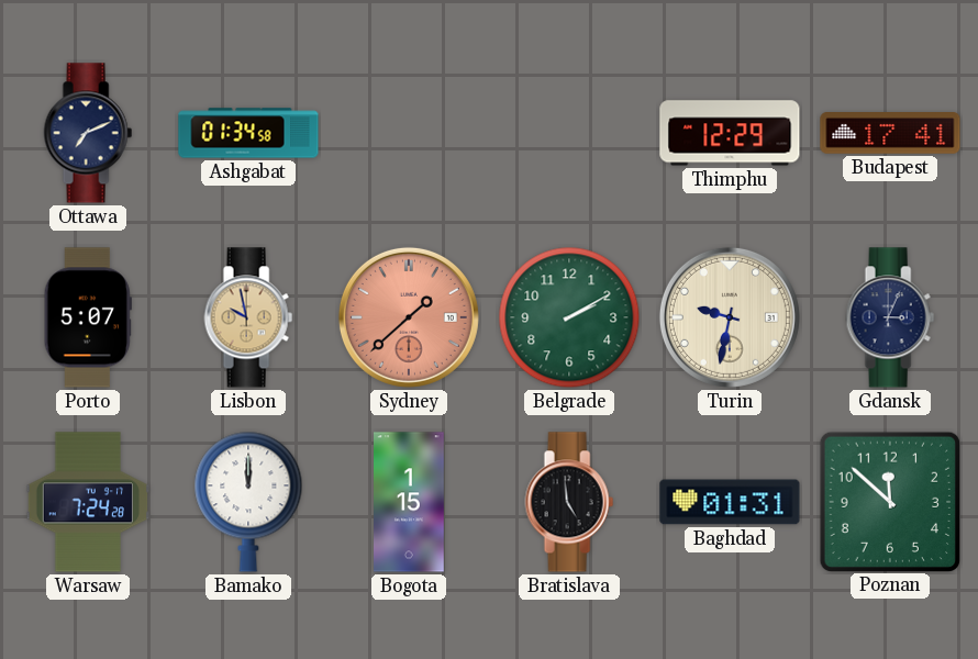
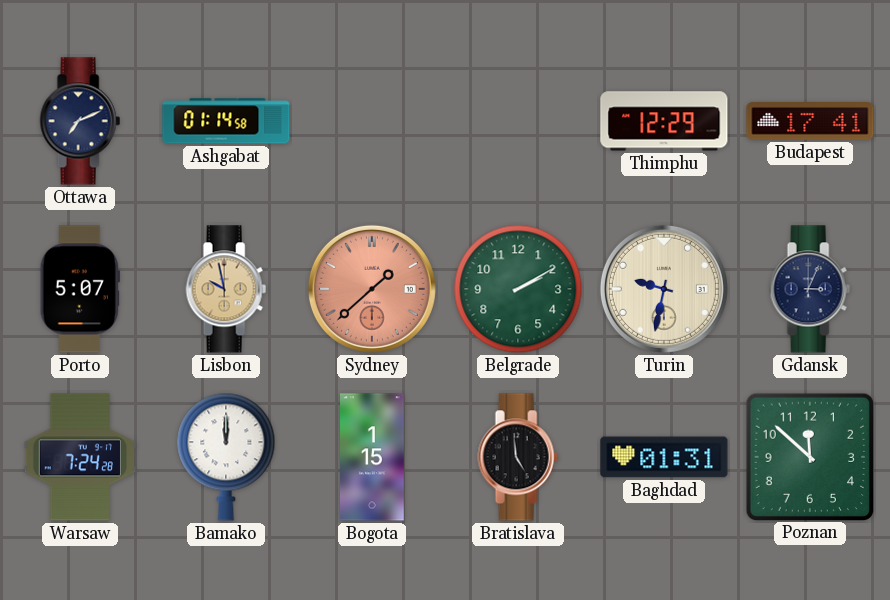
Ashgabat: 01:34 -> 01:14 (226, 121)
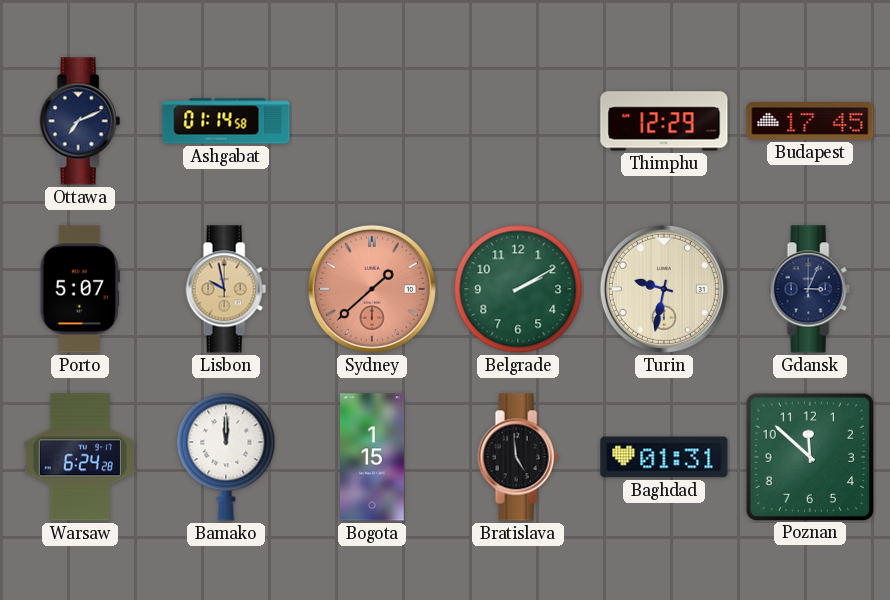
Budapest: 17:41 -> 17:45 (810, 122)
Warsaw: 7:24 -> 6:24 (79, 457)
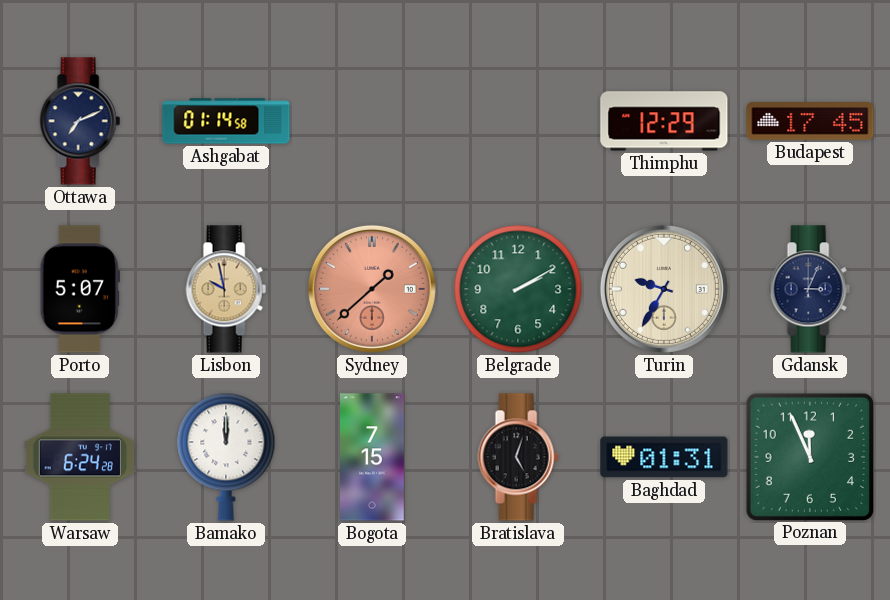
Turin: 9:32 -> 9:35 (664, 289)
Bogota: 1:15 -> 7:15 (373, 457)
Bratislava: 4:59 -> 5:03 (518, 457)
Poznan: 11:52 -> 11:56 (809, 456)
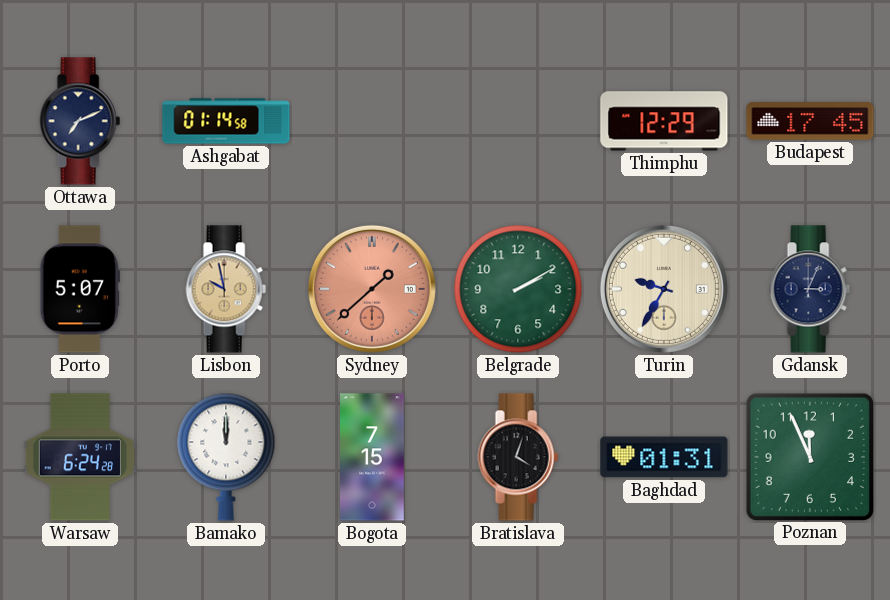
Bratislava: 5:03 -> 4:03 (518, 457)
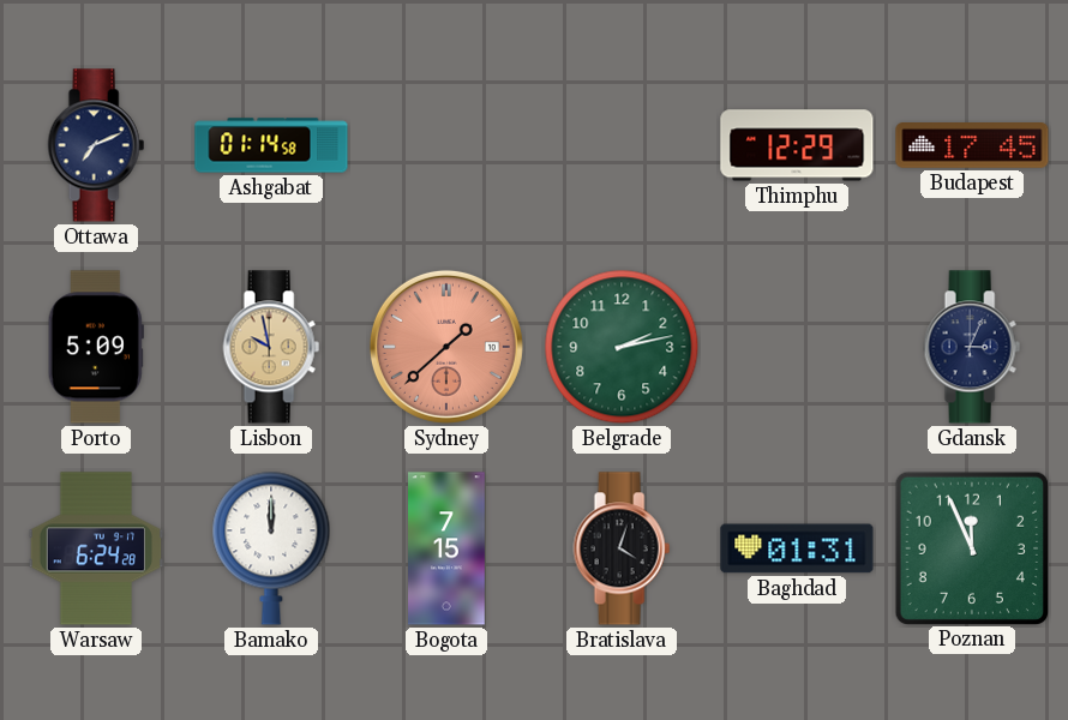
Porto: 5:07 -> 5:09 (96, 347)
Belgrade: 2:10 -> 2:13 (622, 347)
Turin: 9:35 -> none (664, 289)
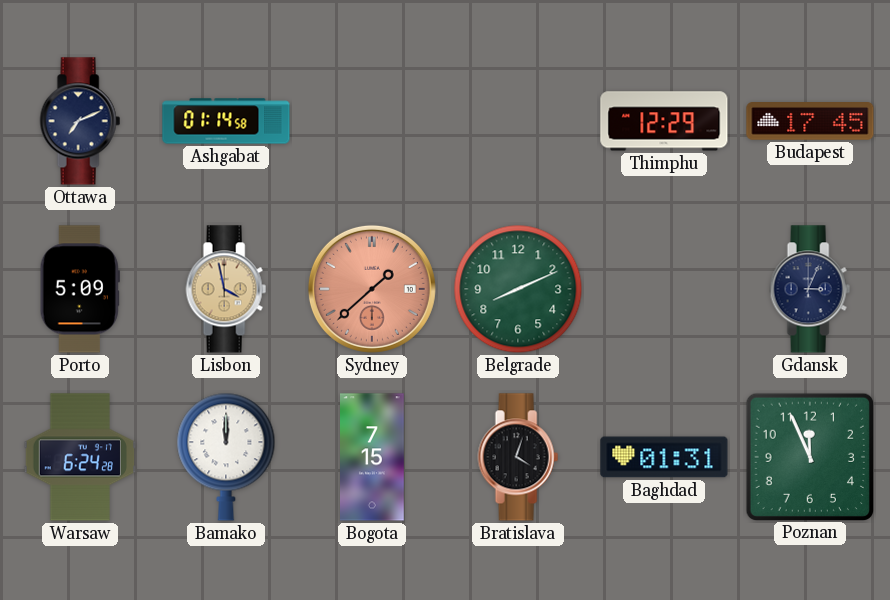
Lisbon: 9:58 -> 3:58 (226, 289)
Belgrade: 2:13 -> 8:11 (518, 289)
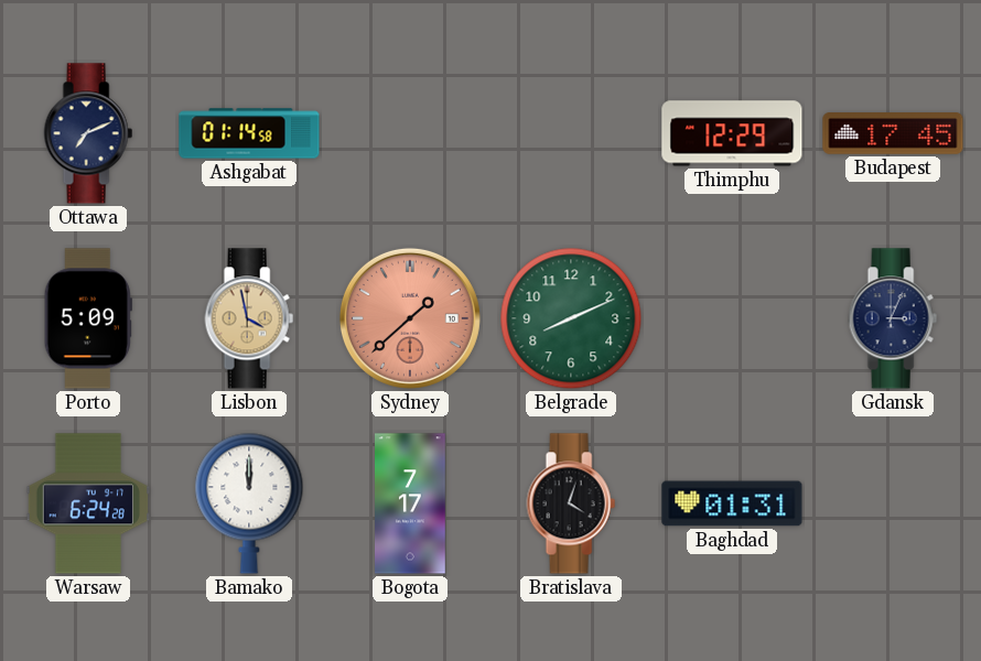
Bogota: 7:15 -> 7:17 (411, 503)
Poznan: 11:56 -> none (809, 456)
